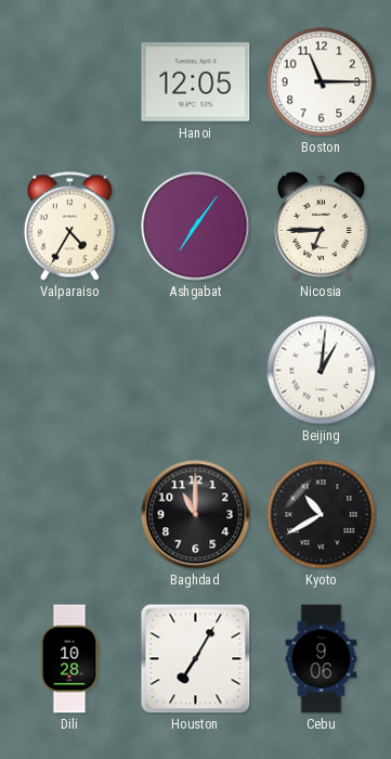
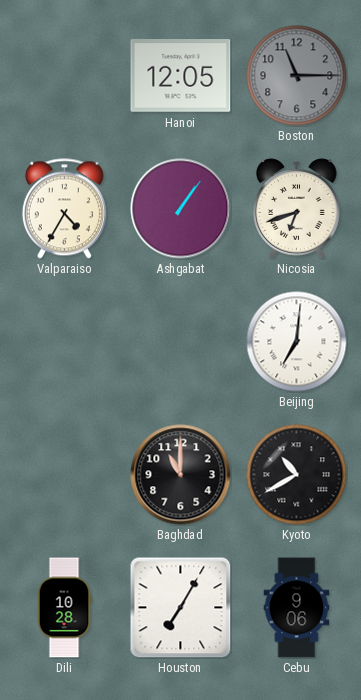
Boston dial: white -> grey (297, 76)
Ashgabat: 7:06 -> 1:06 (181, 209)
Nicosia: 6:45 -> 6:42 (297, 209)
Beijing: 1:01 -> 7:01 (297, 342)
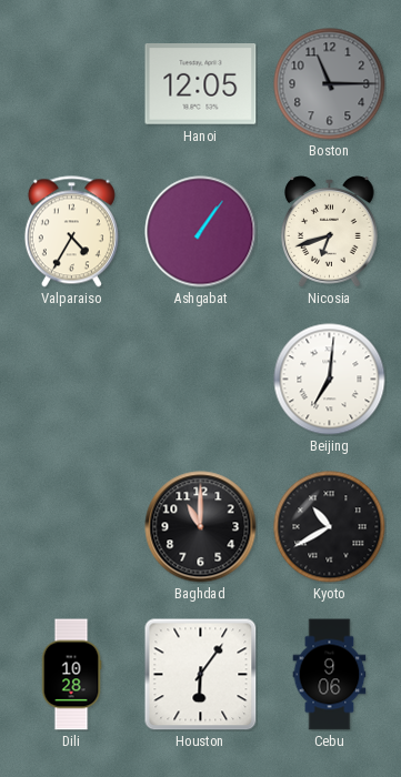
Houston: 7:05 -> 6:06 (201, 675)
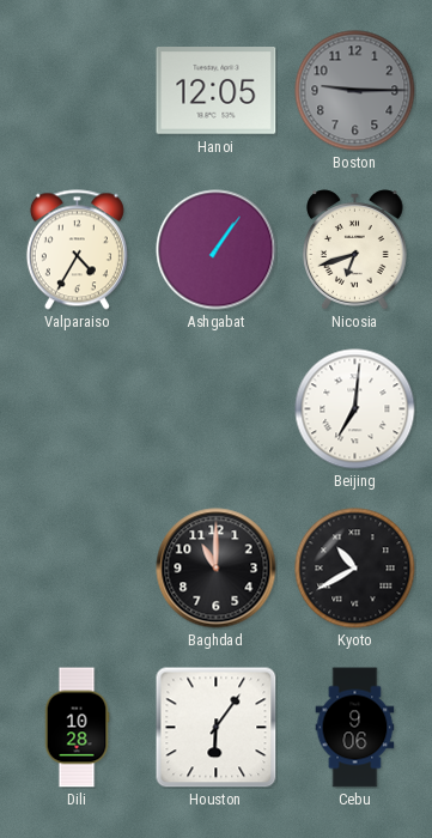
Boston: 11:15 -> 9:15 (355, 91)
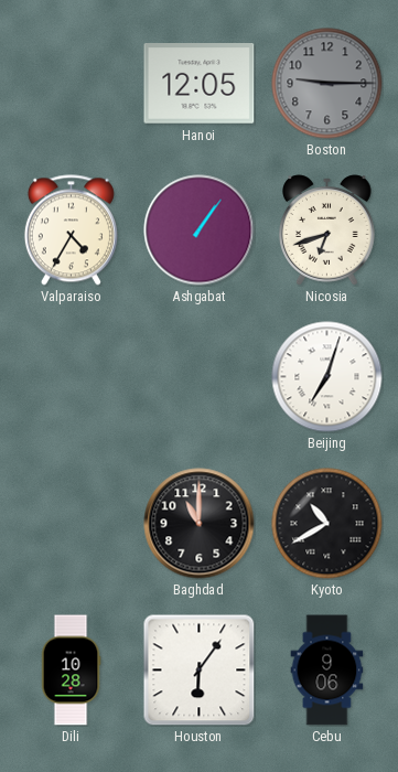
Beijing: 7:01 -> 7:03 (327, 377)
